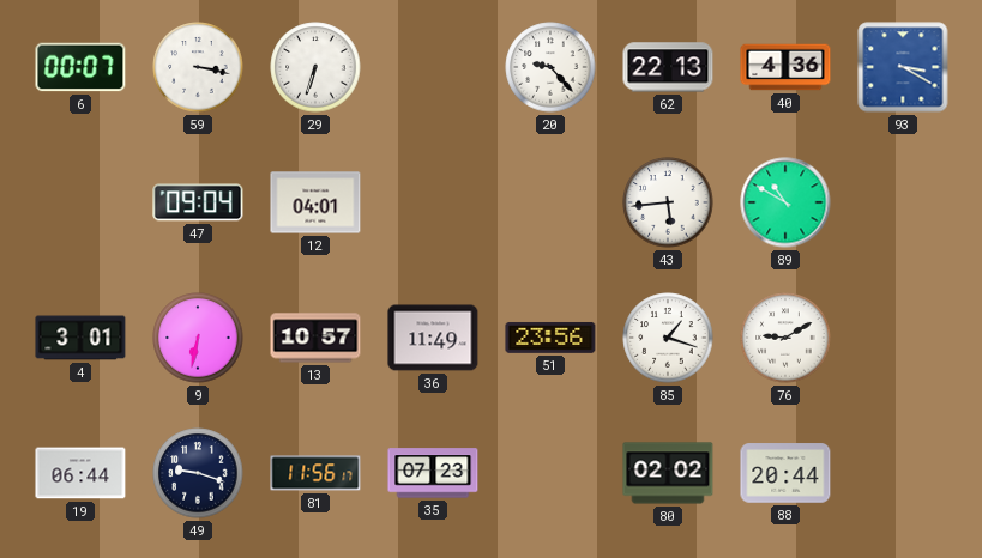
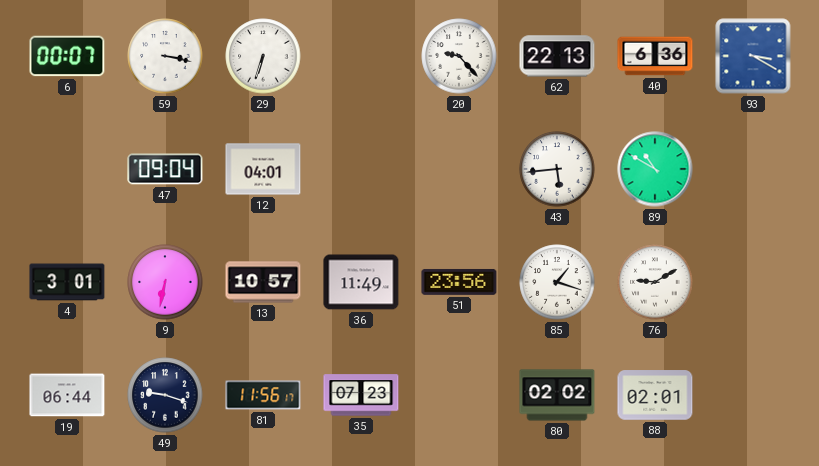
40: 4:36 -> 6:36 (655, 56)
88: 20:44 -> 02:01 (655, 395)
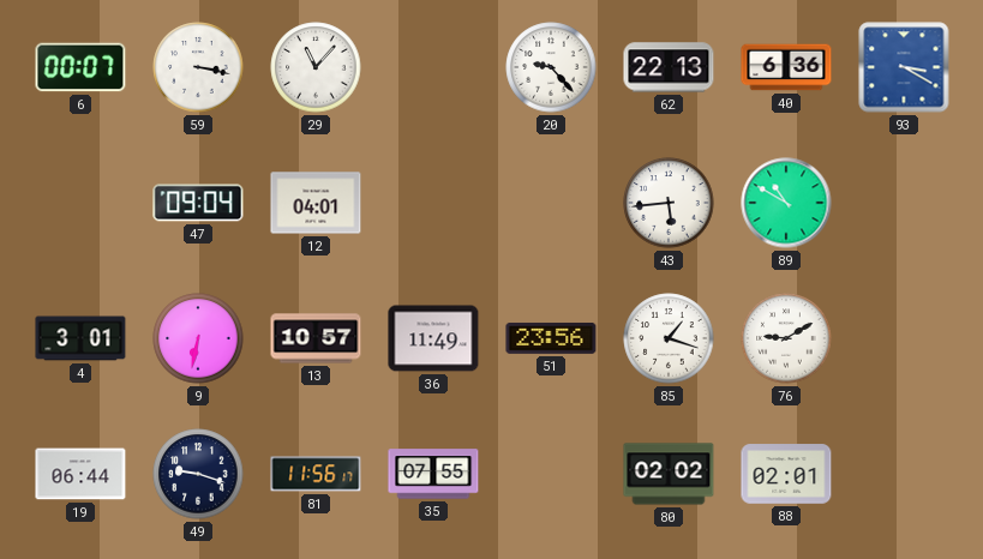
29: 6:33 -> 11:07 (316, 67)
35: 07:23 -> 07:55 (433, 474)
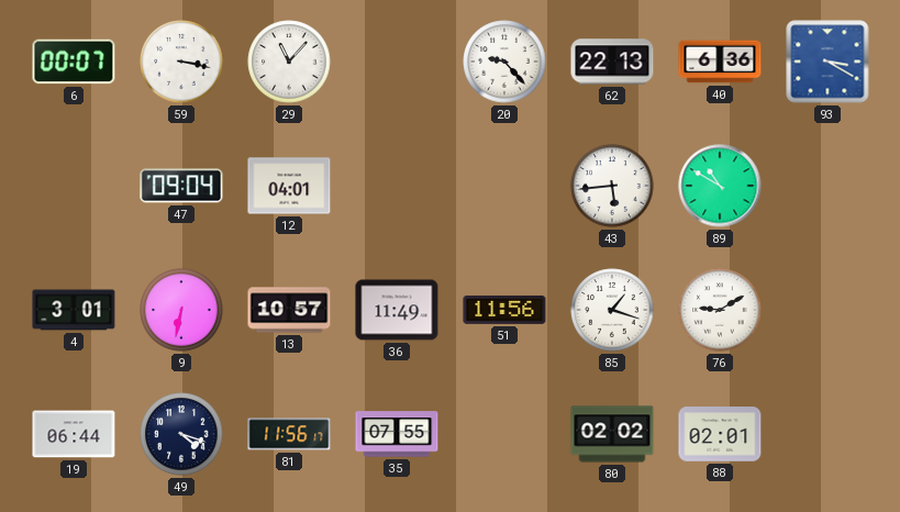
51: 23:56 -> 11:56 (504, 310)
49: 9:18 -> 4:18 (181, 434)
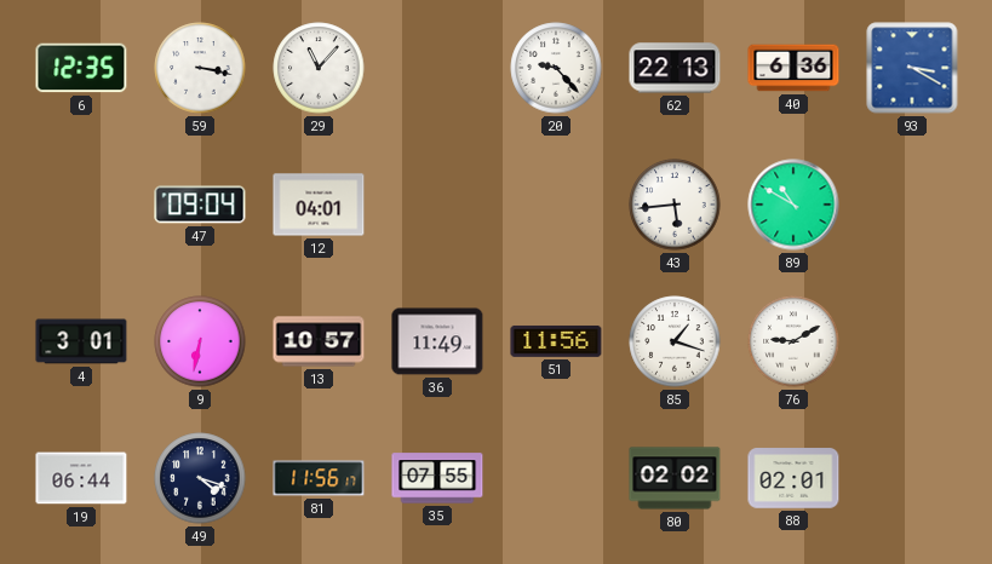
6: 00:07 -> 12:35 (81, 68)
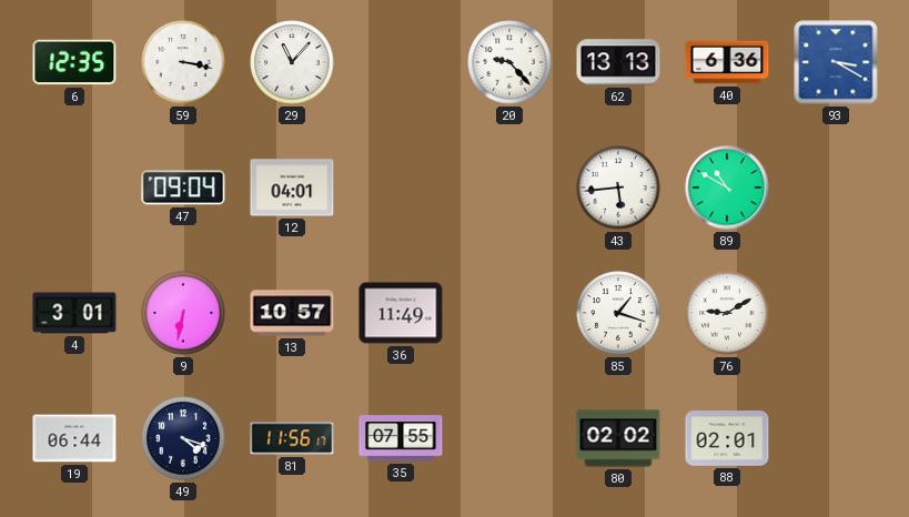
62: 22:13 -> 13:13 (618, 62)
51: 11:56 -> none (556, 341)
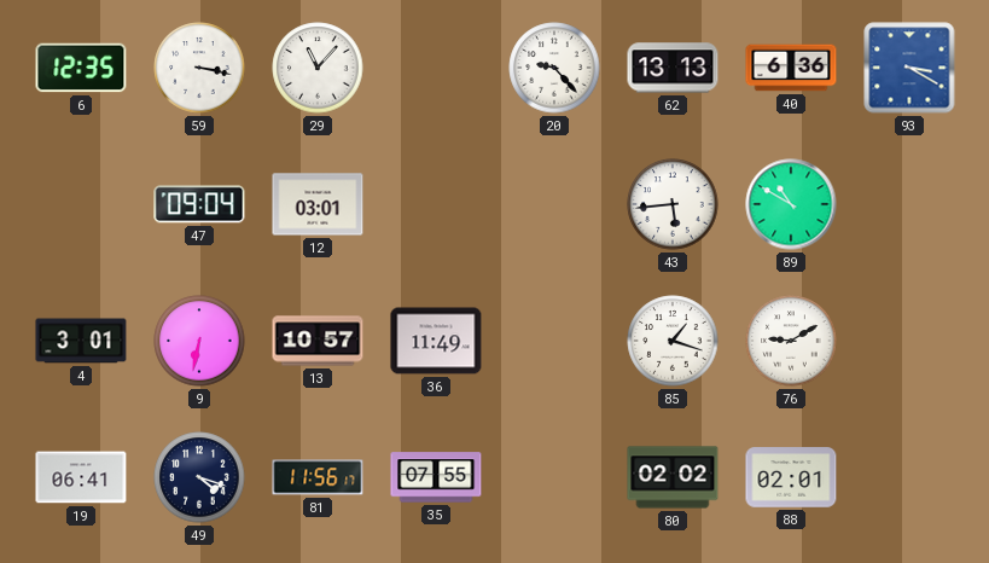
12: 04:01 -> 03:01 (318, 204)
19: 06:44 -> 06:41 (81, 477)
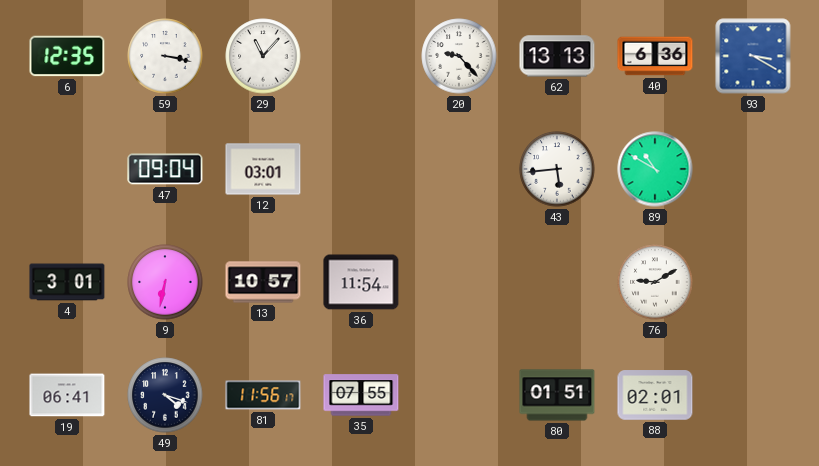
36: 11:49 -> 11:54 (361, 282)
85: 1:18 -> none (673, 341)
80: 02:02 -> 01:51 (557, 395)
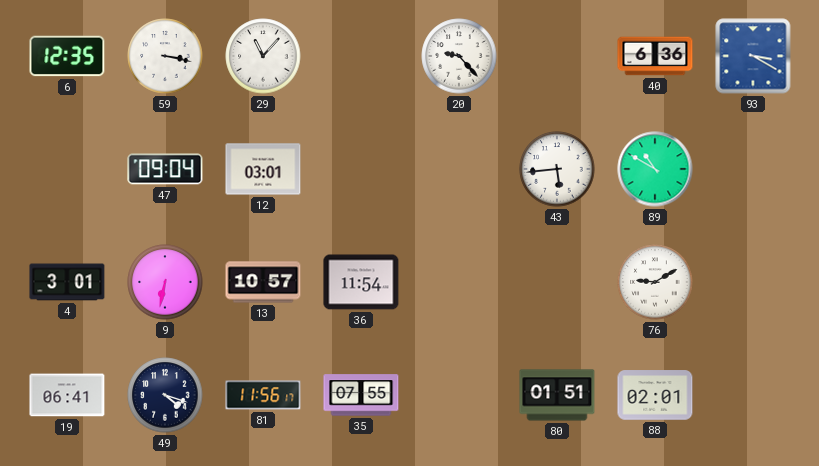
62: 13:13 -> none (557, 56)
